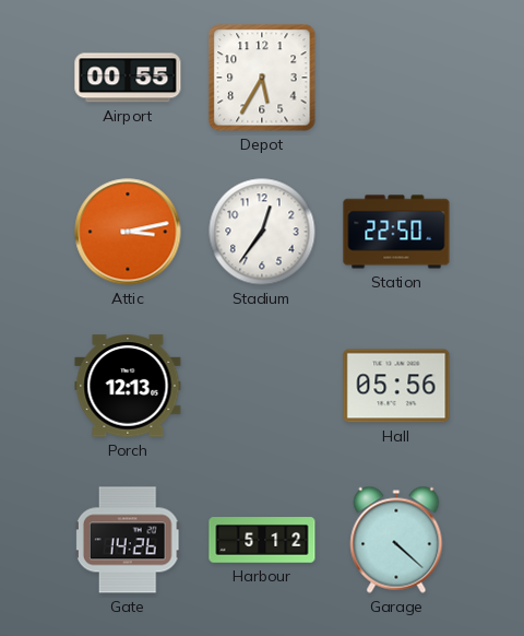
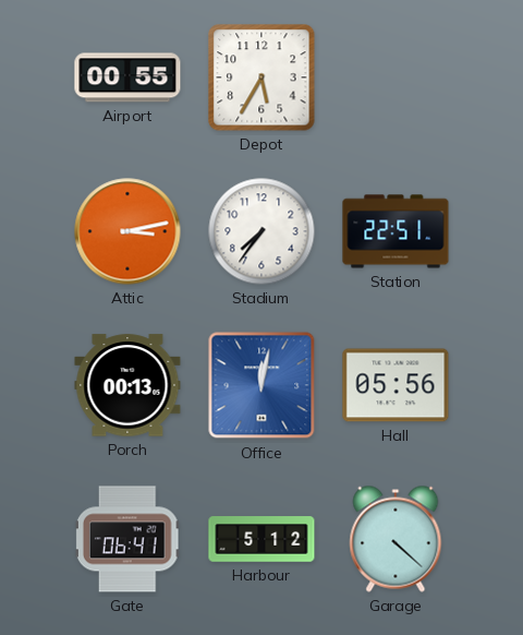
Stadium: 12:36 -> 7:36 (261, 231)
Station: 22:50 -> 22:51 (396, 231)
Porch: 12:13 -> 00:13 (127, 385)
Office: none -> 12:02 (261, 385)
Gate: 14:26 -> 06:41 (127, 539)
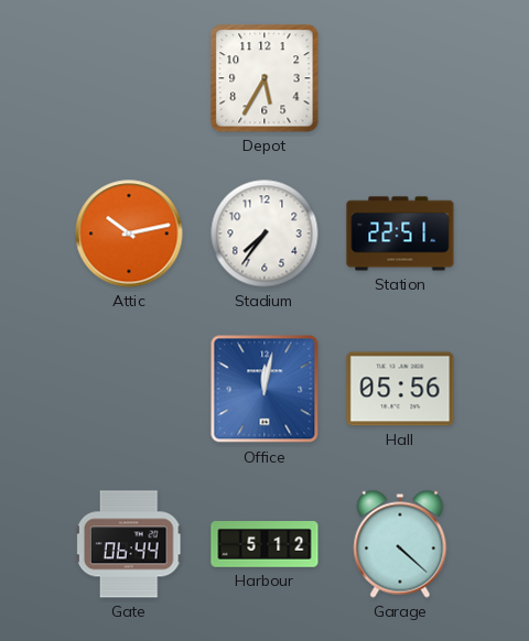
Airport: 00:55 -> none (127, 77)
Attic: 3:13 -> 10:13 (129, 233)
Porch: 00:13 -> none (127, 385)
Gate: 06:41 -> 06:44 (129, 544)
